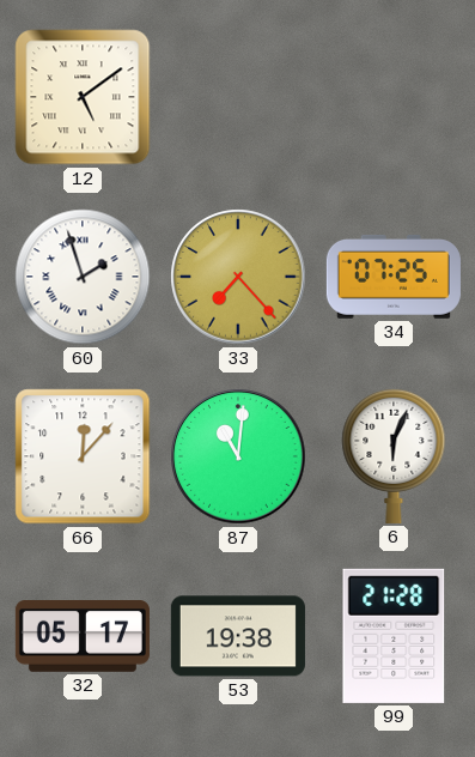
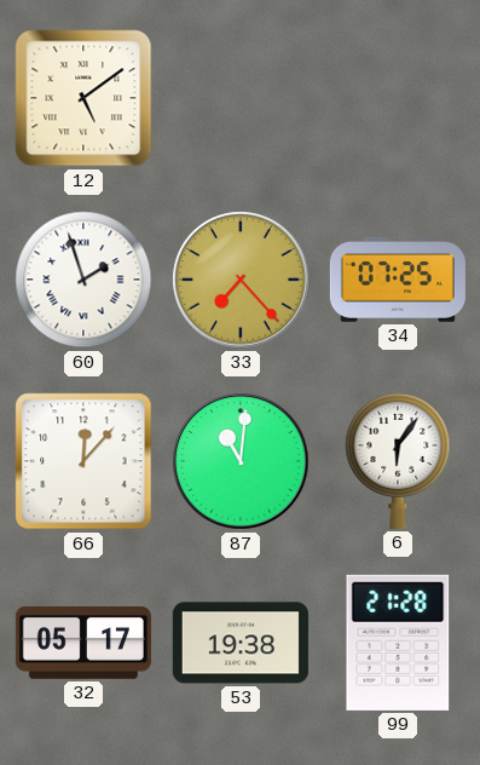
6: 6:04 -> 6:06 (398, 460)
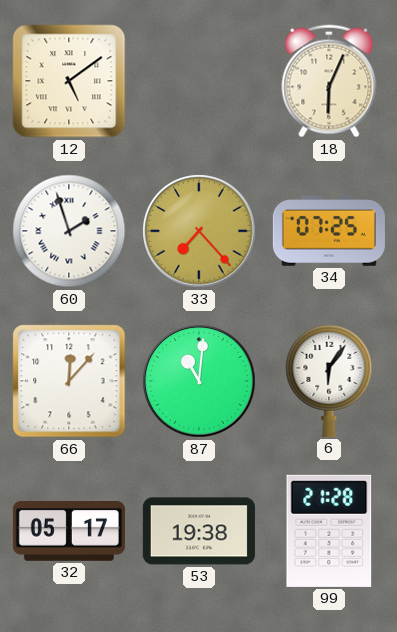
18: none -> 6:04 (329, 81)
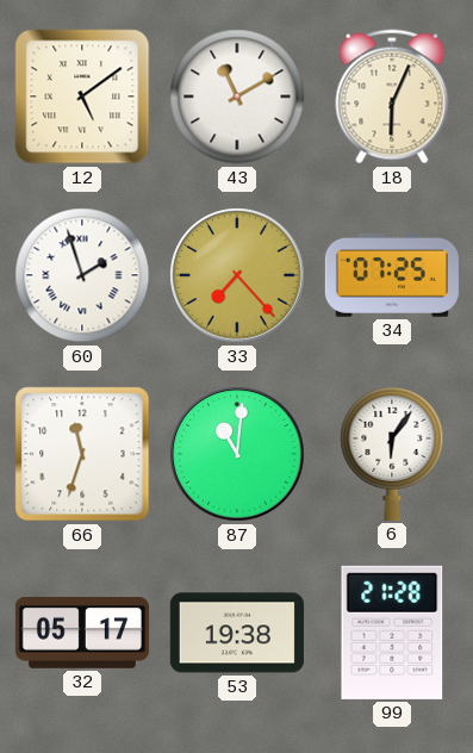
43: none -> 11:10 (237, 97)
66: 12:07 -> 11:33 (82, 454)
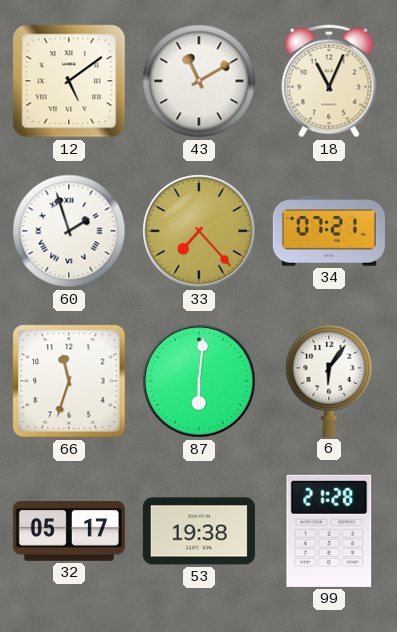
18: 6:04 -> 11:04 (329, 81)
34: 07:25 -> 07:21 (329, 231)
87: 11:01 -> 6:01 (199, 381)
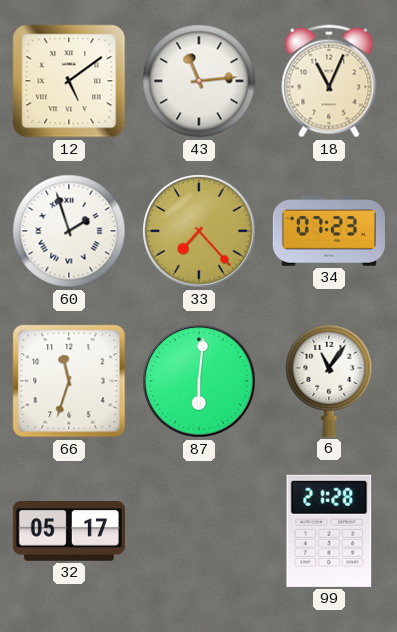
43: 11:10 -> 11:14 (199, 81)
34: 07:21 -> 07:23 (329, 231)
6: 6:06 -> 11:06 (329, 380)
53: 19:38 -> none (199, 531)
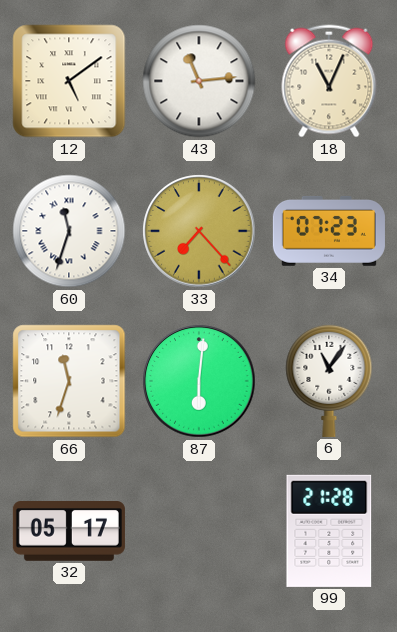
60: 1:57 -> 11:33 (69, 231)
